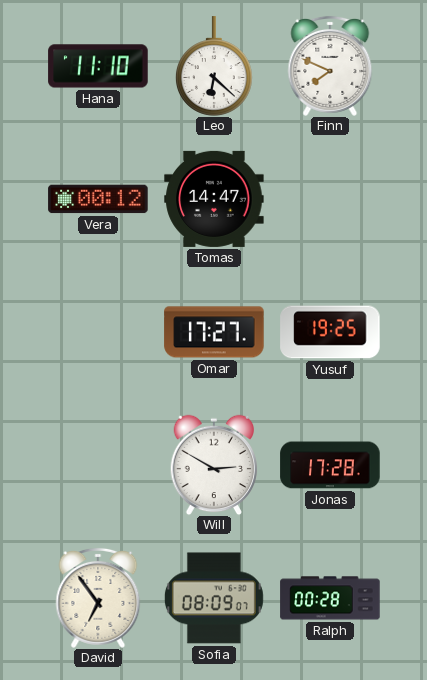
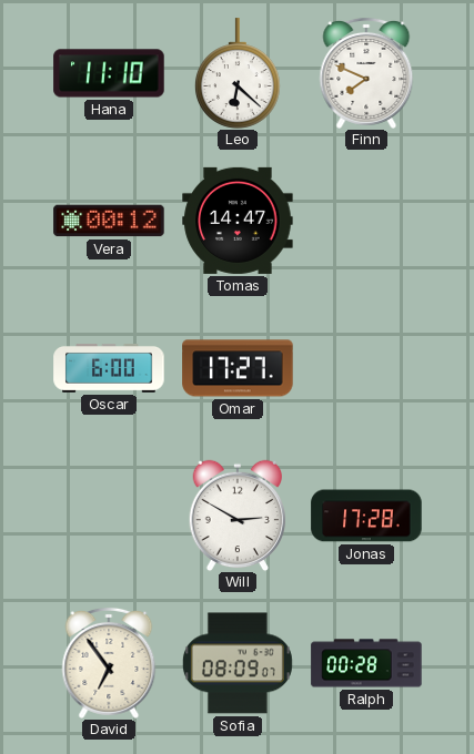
Oscar: none -> 6:00 (109, 368)
Yusuf: 19:25 -> none (330, 332)
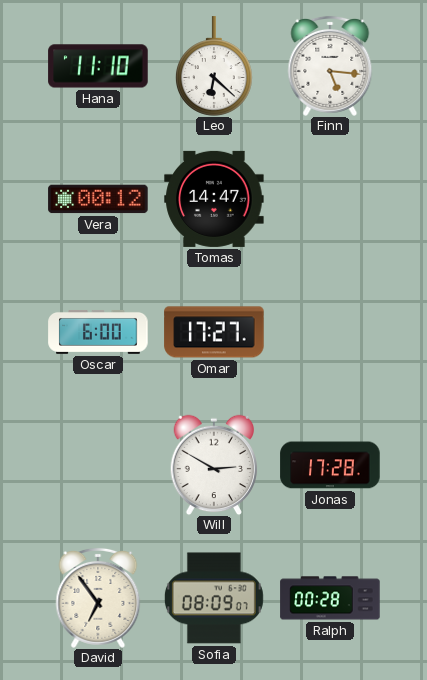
Finn: 7:49 -> 5:16 (330, 66)
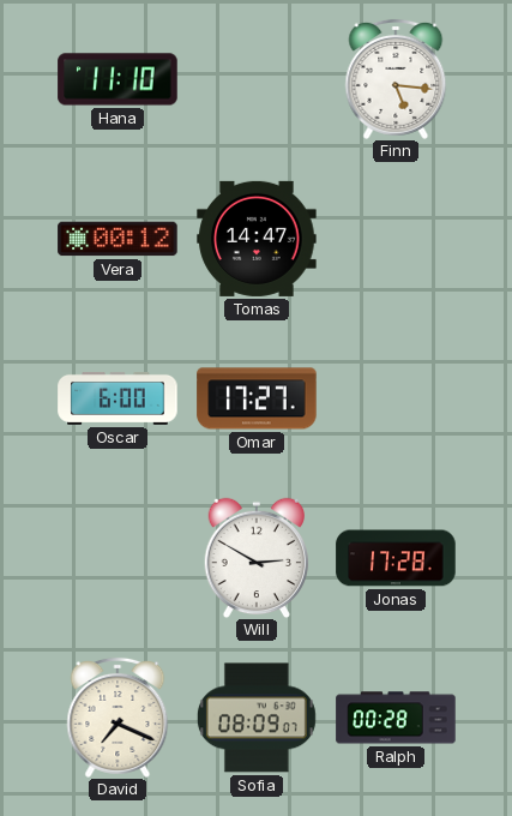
Leo: 6:22 -> none (214, 66)
David: 6:54 -> 7:19 (118, 718)
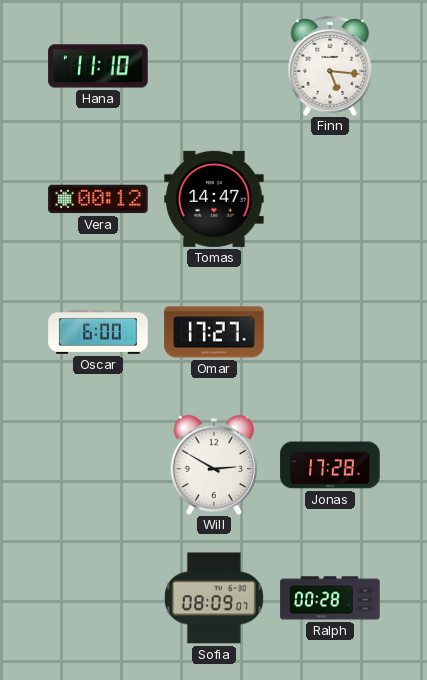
David: 7:19 -> none (118, 718)
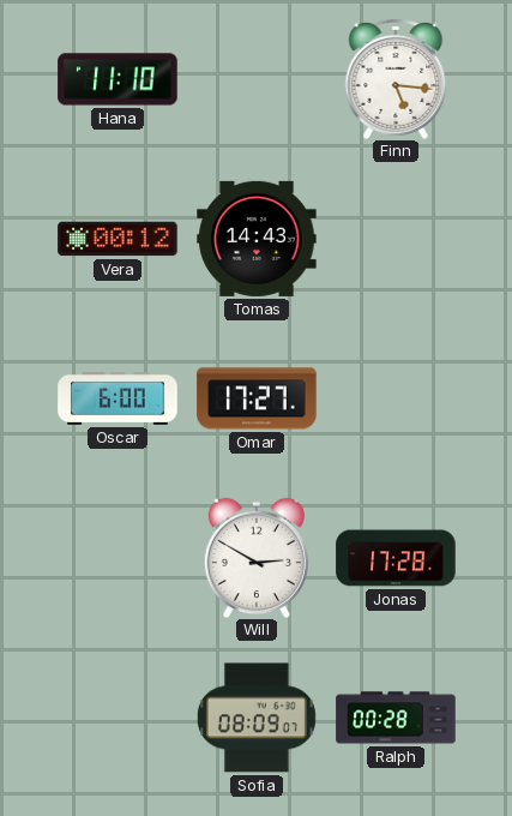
Tomas: 14:47 -> 14:43 (257, 239)
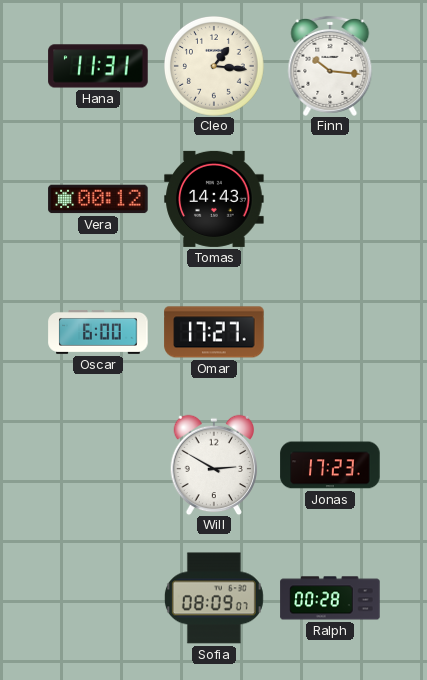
Hana: 11:10 -> 11:31 (98, 66)
Cleo: none -> 1:16 (215, 67)
Finn: 5:16 -> 10:16 (330, 66)
Jonas: 17:28 -> 17:23 (330, 465)
